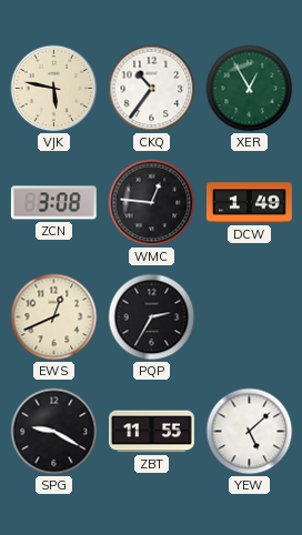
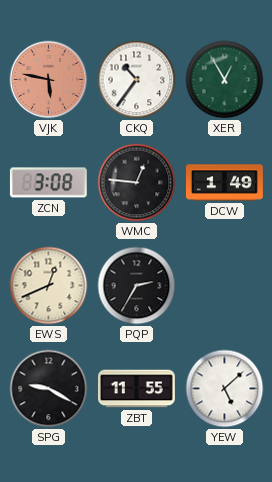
VJK dial: cream -> salmon (49, 80)
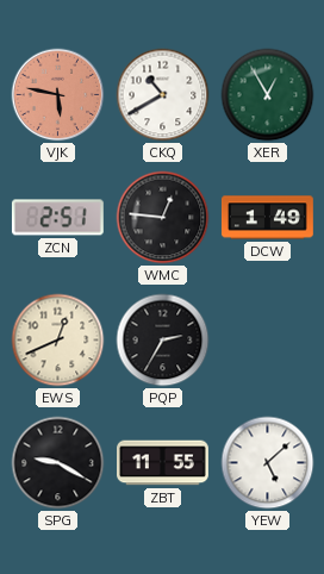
CKQ: 10:36 -> 10:40 (163, 95)
ZCN: 3:08 -> 2:51 (57, 218)
